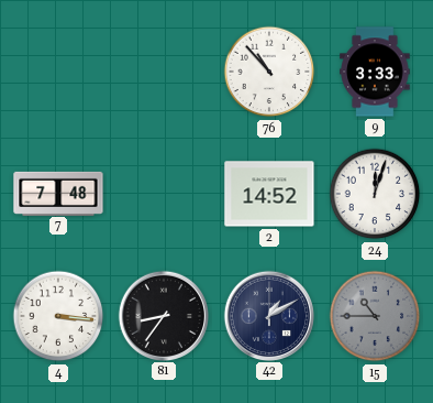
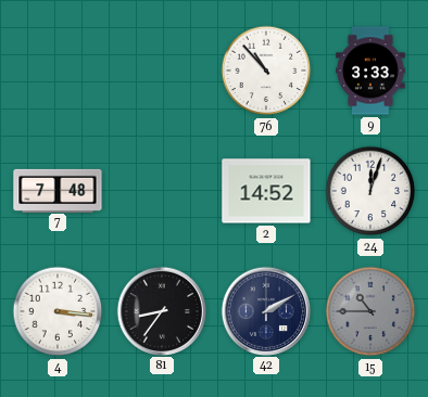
42: 1:10 -> 2:10 (265, 310)
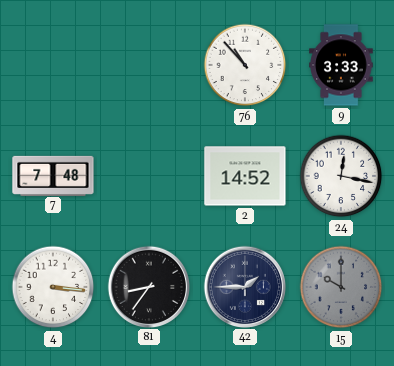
24: 12:03 -> 12:17 (341, 176)
42: 2:10 -> 1:45 (244, 286)
15: 10:45 -> 10:00 (341, 287)
